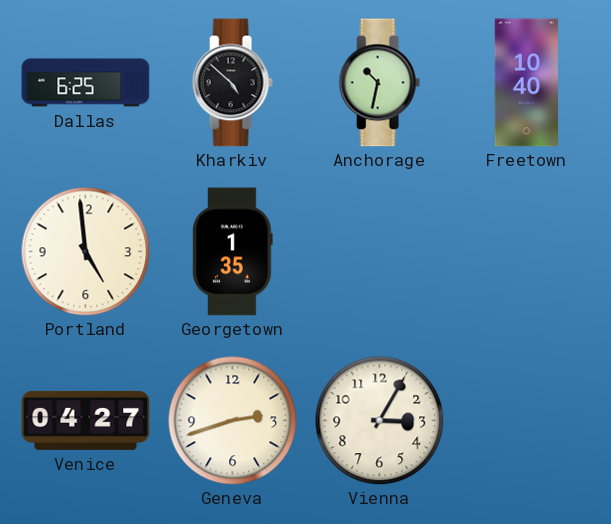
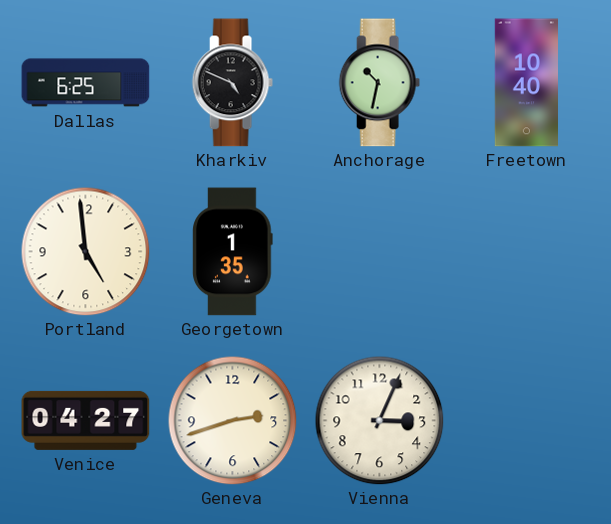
Kharkiv: 4:52 -> 4:49 (232, 83)
Vienna: 3:05 -> 3:04 (379, 420)
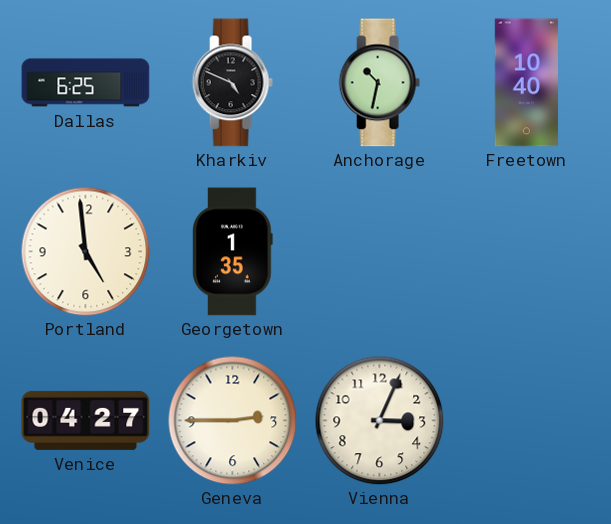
Geneva: 2:42 -> 2:45 (232, 420)
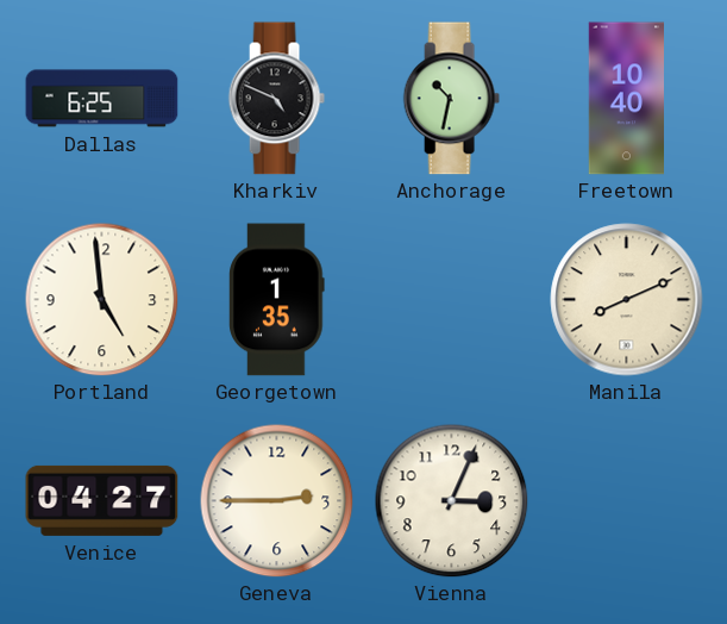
Manila: none -> 8:11 (627, 300)
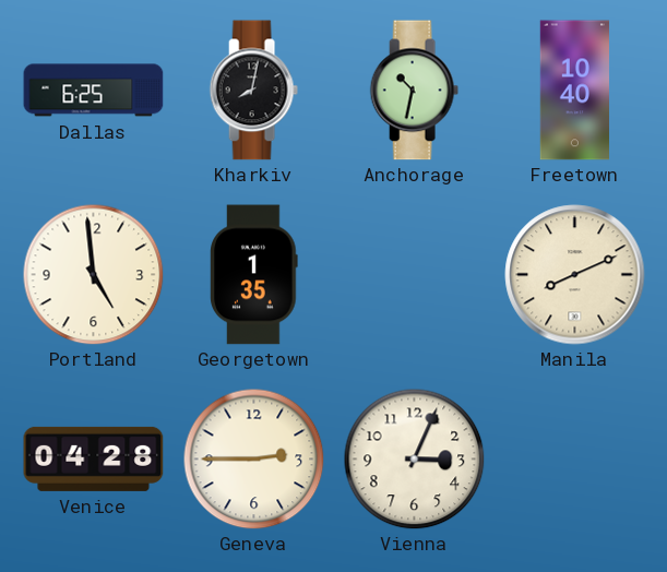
Kharkiv: 4:49 -> 8:02 (253, 91)
Venice: 04:27 -> 04:28 (94, 458)
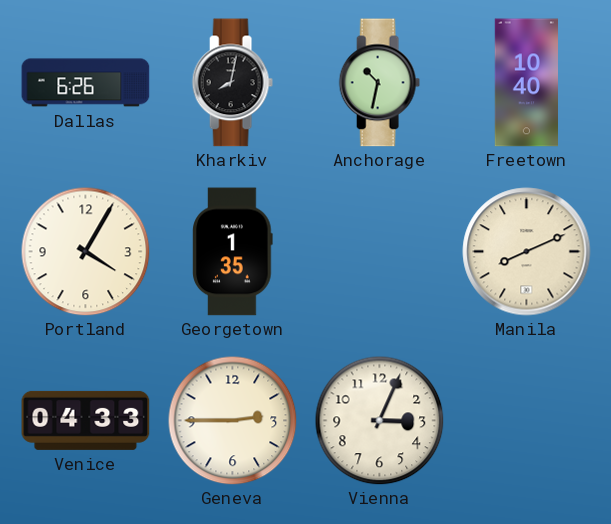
Dallas: 6:25 -> 6:26 (86, 83)
Portland: 4:59 -> 4:05 (85, 251)
Venice: 04:28 -> 04:33 (86, 420)
